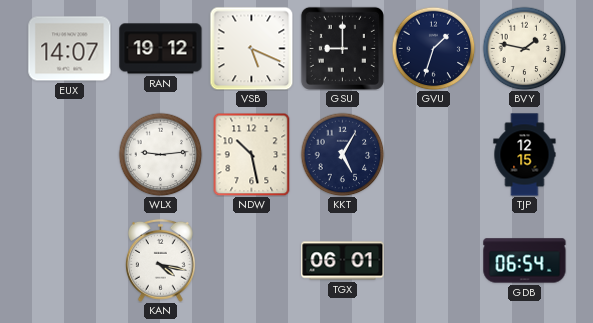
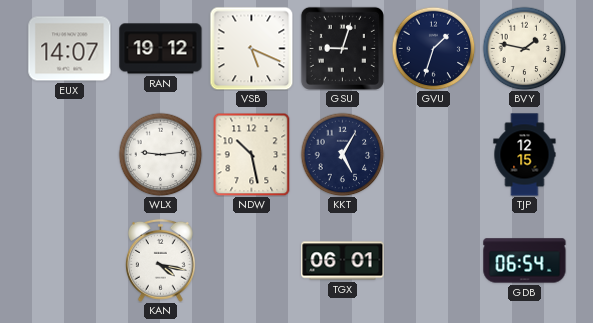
GSU: 9:00 -> 9:03 (342, 48)
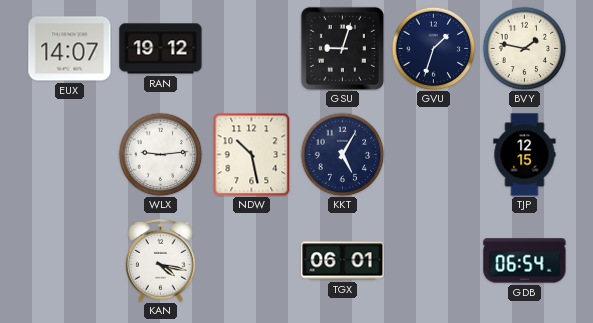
VSB: 5:19 -> none (251, 48)
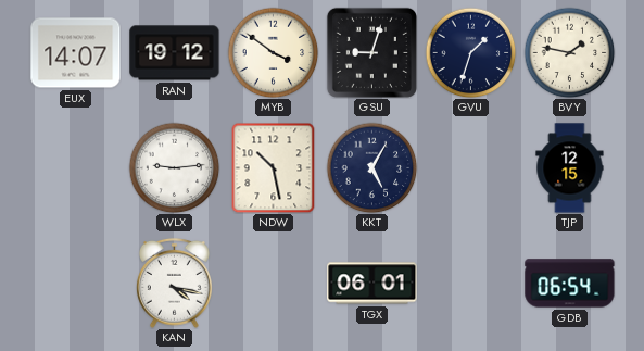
MYB: none -> 3:51 (273, 52)
